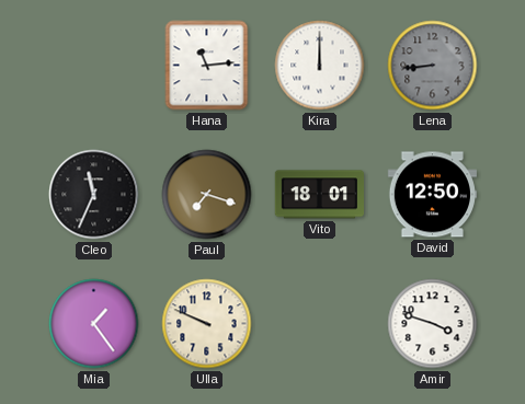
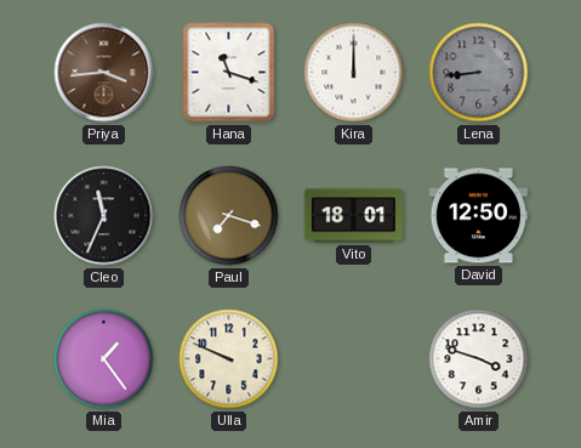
Priya: none -> 3:44 (104, 73)
Hana: 11:14 -> 11:18 (229, 73)
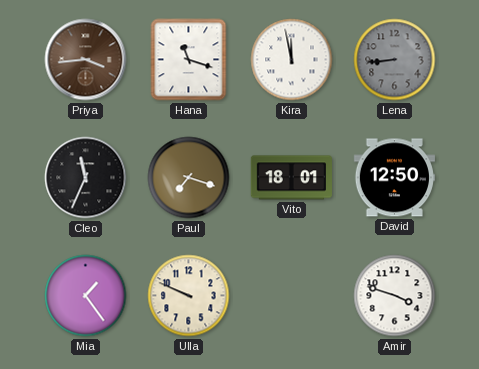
Kira: 12:00 -> 11:58 (292, 60)
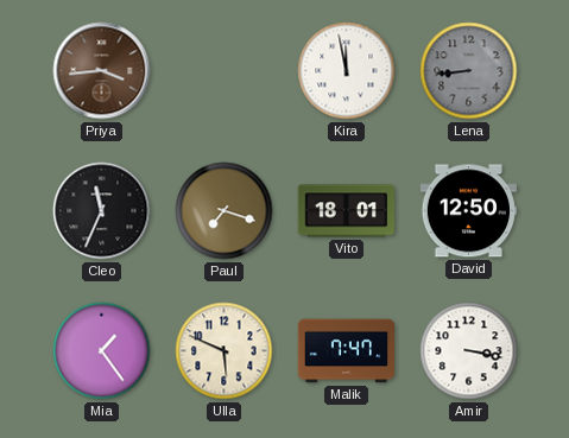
Hana: 11:18 -> none (189, 60)
Ulla: 9:49 -> 5:49 (225, 351)
Malik: none -> 7:47 (347, 351)
Amir: 3:48 -> 3:17 (469, 351)
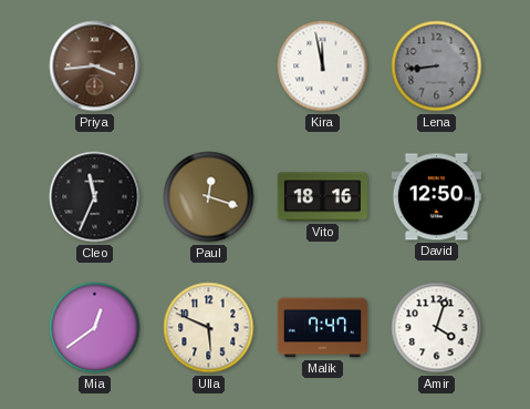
Paul: 7:18 -> 12:18 (209, 197)
Vito: 18:01 -> 18:16 (322, 197)
Mia: 1:24 -> 12:39 (95, 328)
Amir: 3:17 -> 4:03 (437, 328)
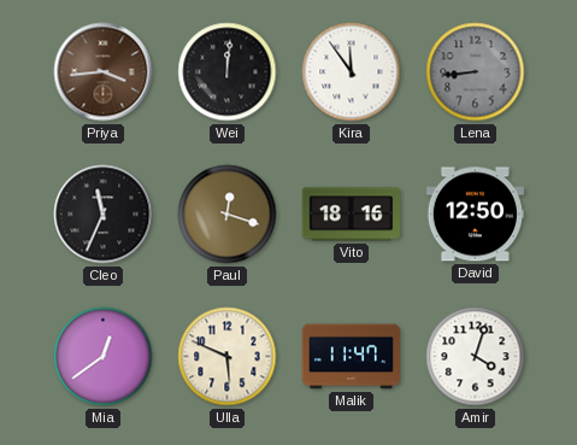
Wei: none -> 12:01 (228, 72)
Kira: 11:58 -> 11:54 (352, 72)
Malik: 7:47 -> 11:47 (352, 357)
